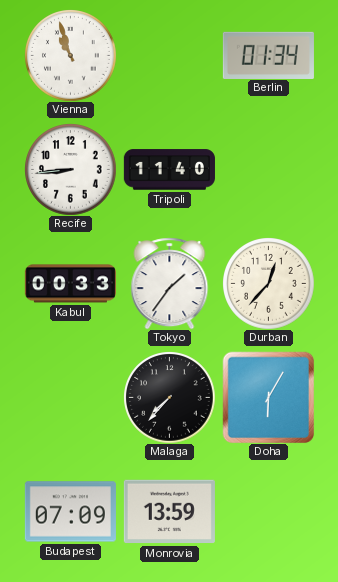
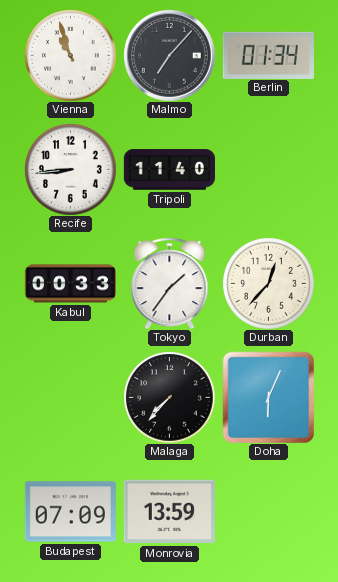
Malmo: none -> 7:07 (170, 56)
Doha: 6:05 -> 6:04 (268, 397)
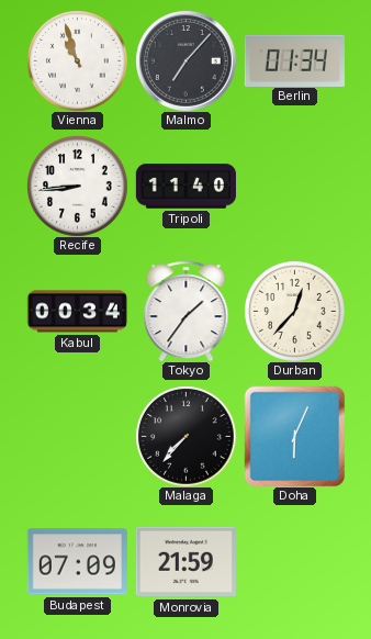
Kabul: 00:33 -> 00:34 (77, 312)
Monrovia: 13:59 -> 21:59 (185, 562)
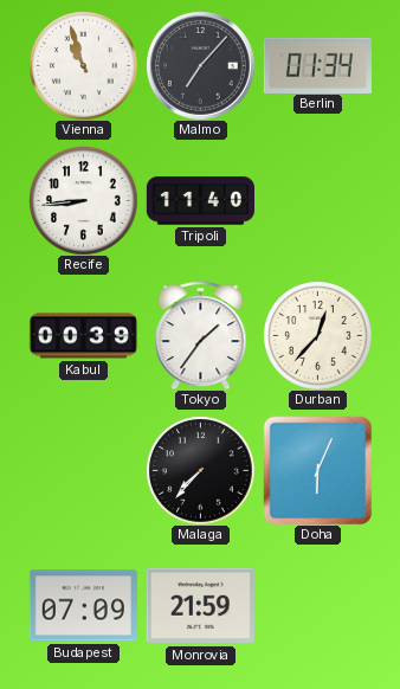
Kabul: 00:34 -> 00:39 (83, 336)
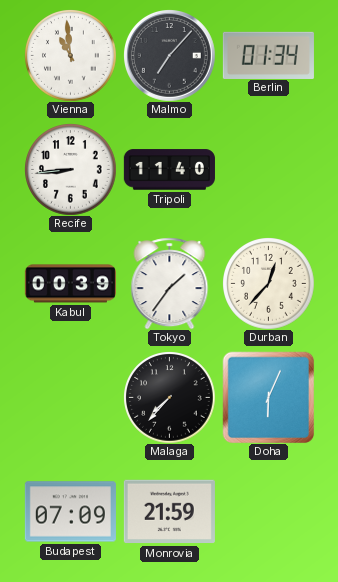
Vienna: 10:57 -> 10:59 (70, 55)
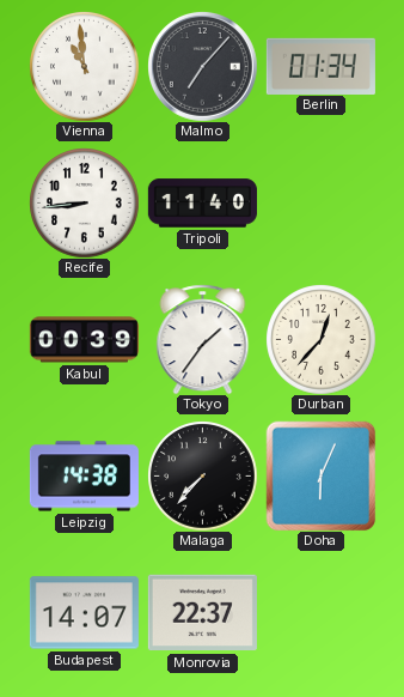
Leipzig: none -> 14:38 (84, 477)
Budapest: 07:09 -> 14:07 (84, 613)
Monrovia: 21:59 -> 22:37 (202, 613)
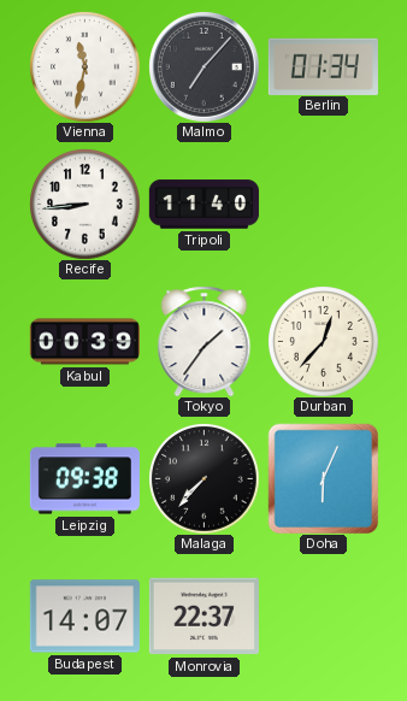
Vienna: 10:59 -> 11:32 (84, 66)
Leipzig: 14:38 -> 09:38 (84, 479)
